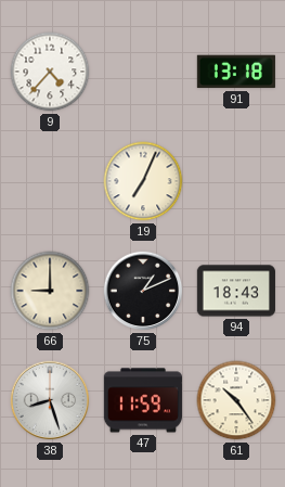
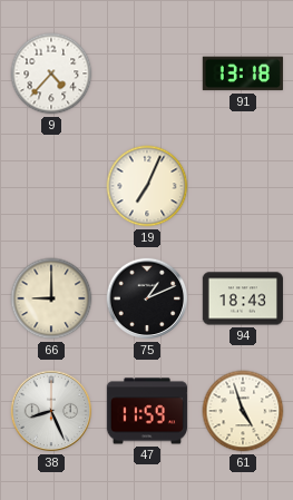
38: 8:27 -> 8:26 (51, 411)
61: 10:24 -> 4:57 (243, 411)
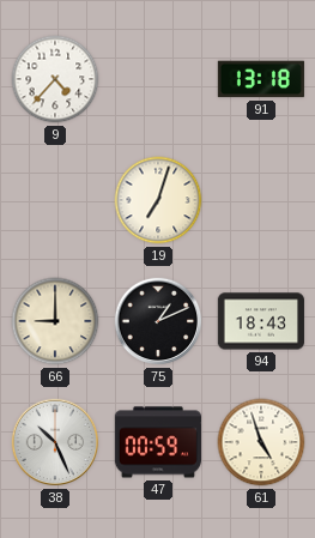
19: 7:04 -> 7:03 (158, 200)
38: 8:26 -> 10:26 (55, 442)
47: 11:59 -> 00:59 (158, 442)
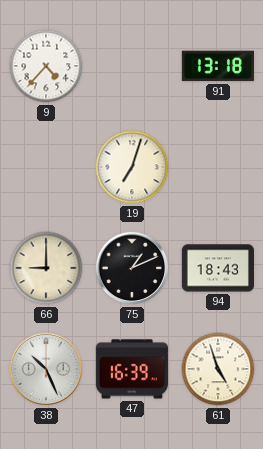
47: 00:59 -> 16:39 (132, 369)
